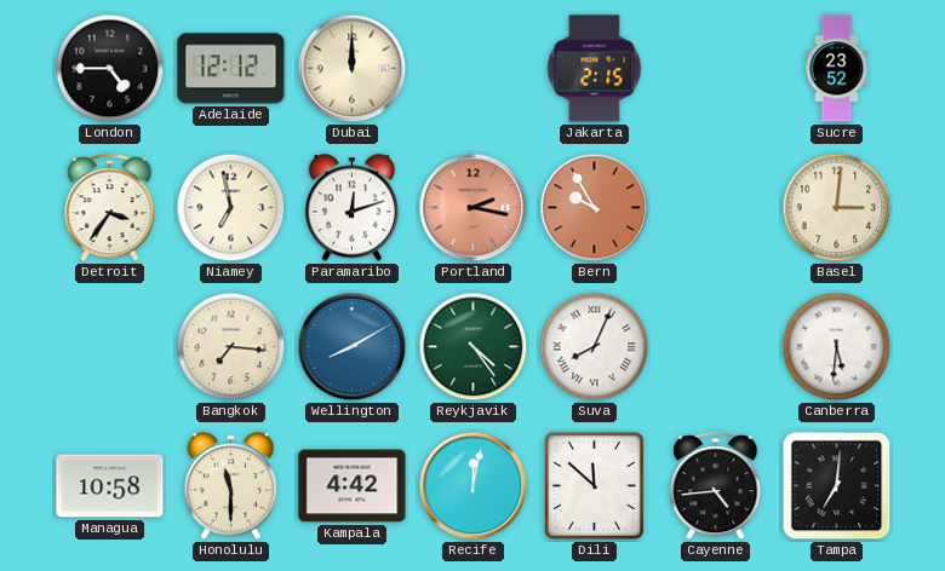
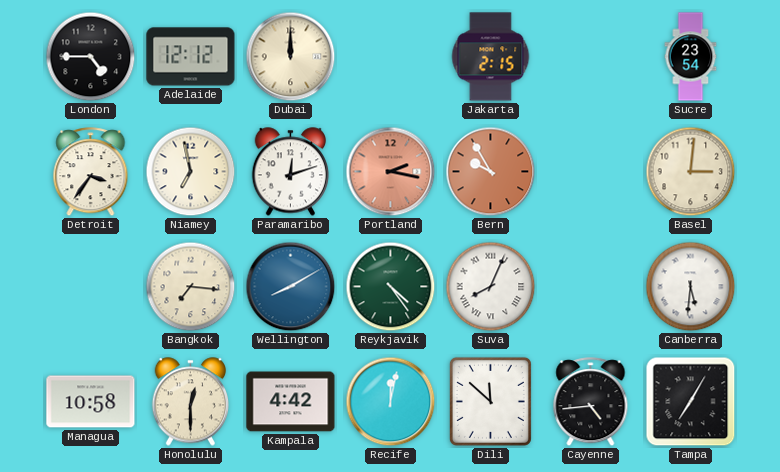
Sucre: 23:52 -> 23:54 (691, 57)
Honolulu: 11:30 -> 12:30 (191, 402)
Tampa: 7:01 -> 7:05 (691, 402)
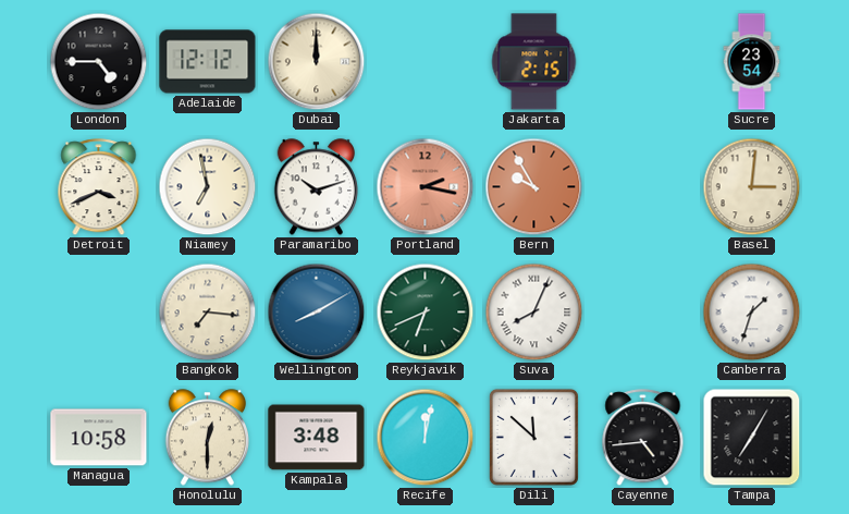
Detroit: 3:36 -> 3:41 (99, 187)
Paramaribo: 12:12 -> 10:12 (317, 187)
Reykjavik: 4:24 -> 6:41 (426, 313)
Canberra: 5:31 -> 1:33 (752, 313)
Kampala: 4:42 -> 3:48 (317, 438)
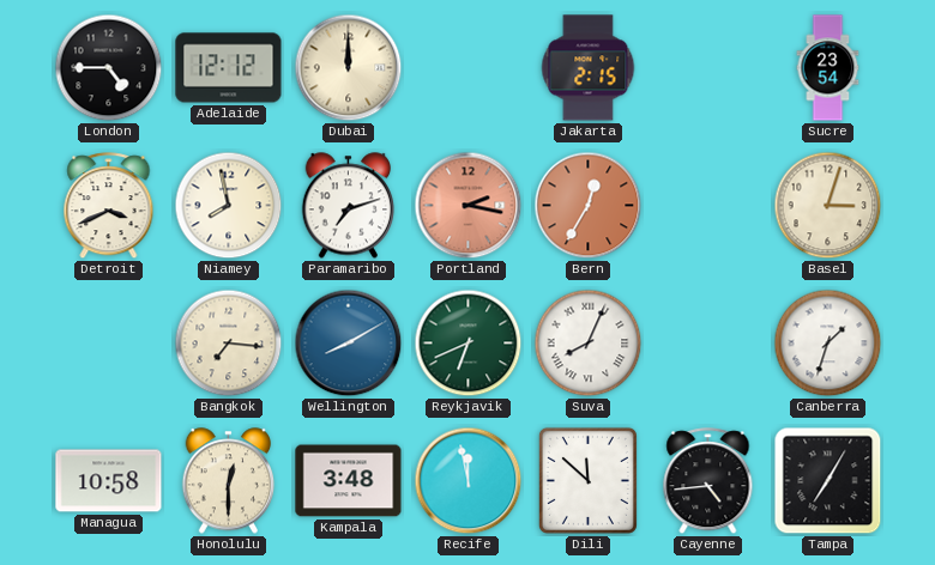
Niamey: 6:58 -> 7:58 (229, 206)
Paramaribo: 10:12 -> 7:12 (349, 206)
Bern: 9:55 -> 12:35 (589, 206)
Basel: 3:01 -> 3:03 (828, 206)
Recife: 12:02 -> 11:58 (469, 481)
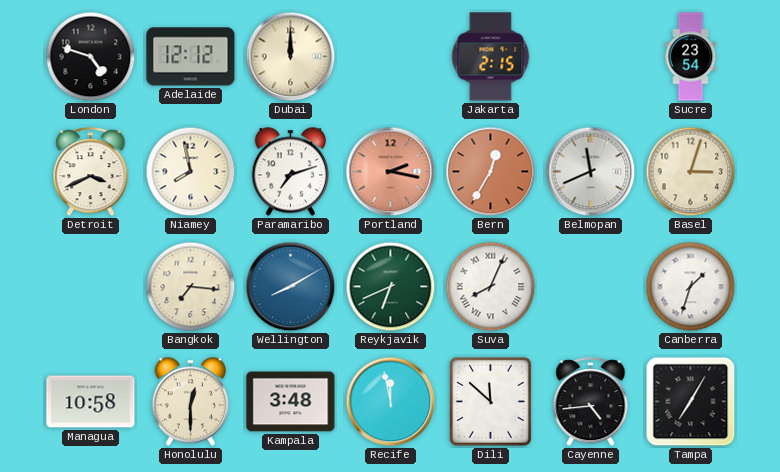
London: 4:45 -> 4:48 (91, 57)
Belmopan: none -> 11:41 (591, 172)
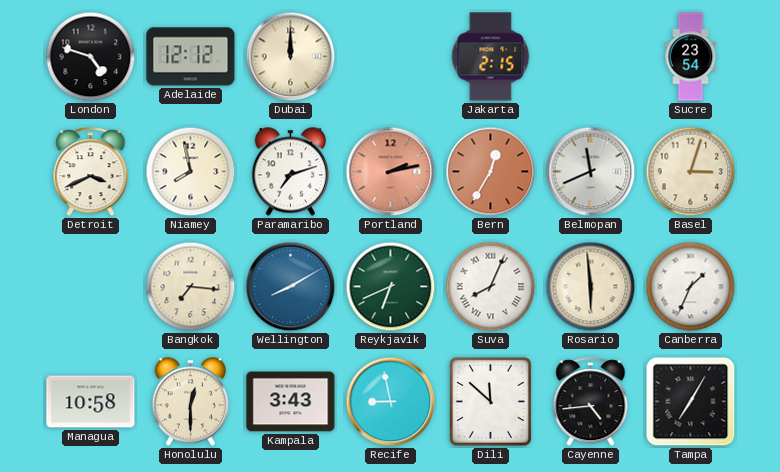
Portland: 2:17 -> 2:13 (391, 172)
Rosario: none -> 5:59 (591, 287)
Canberra: 1:33 -> 1:34 (691, 287)
Kampala: 3:48 -> 3:43 (291, 402)
Recife: 11:58 -> 8:58 (391, 402)
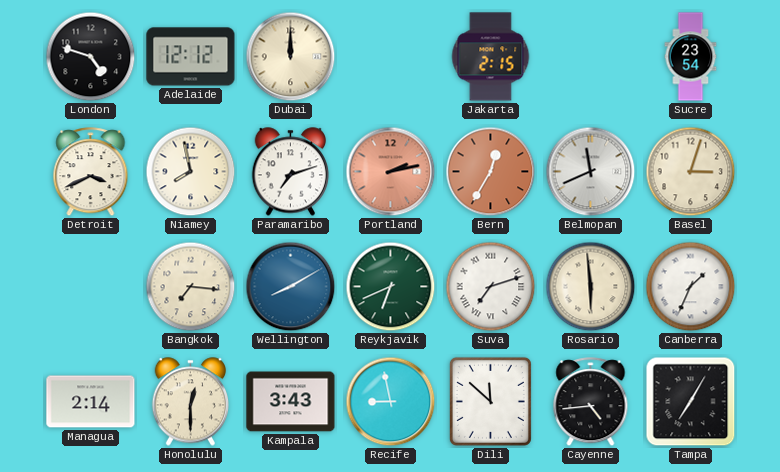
Suva: 8:04 -> 7:12 (491, 287)
Managua: 10:58 -> 2:14 (91, 402)
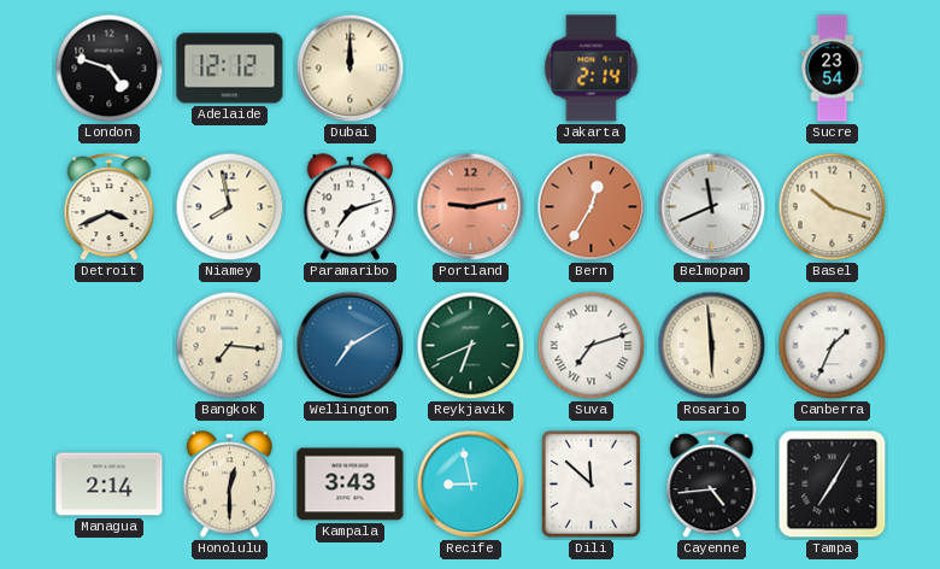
Jakarta: 2:15 -> 2:14 (592, 69)
Portland: 2:13 -> 9:13 (471, 207)
Basel: 3:03 -> 10:18 (833, 207)
Wellington: 8:10 -> 7:10 (351, 346)
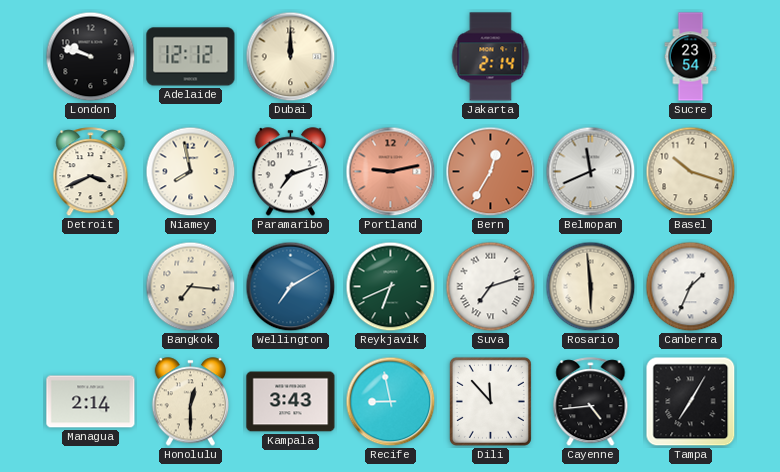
London: 4:48 -> 9:48 (91, 57)
Dili: 11:52 -> 11:53 (490, 401)
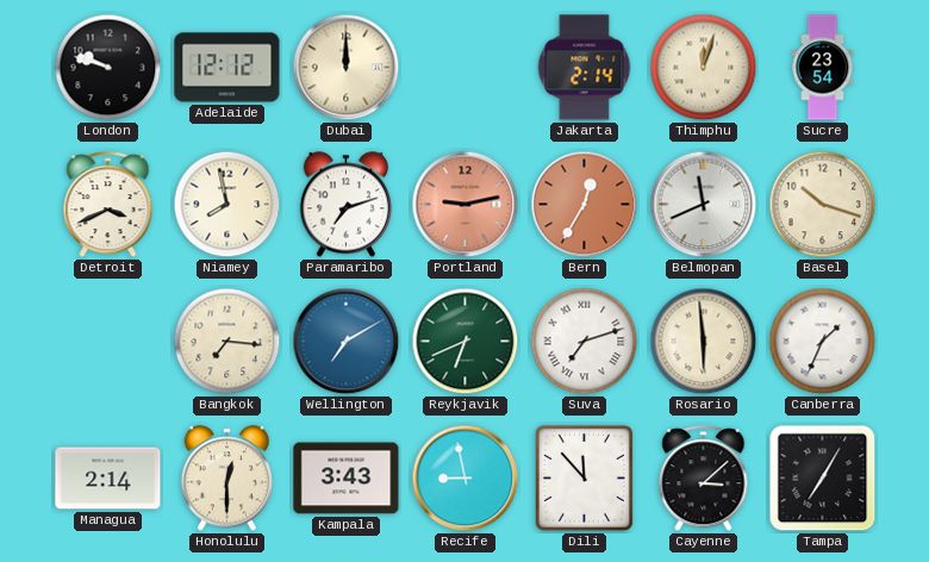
Thimphu: none -> 12:03 (704, 68)
Cayenne: 4:44 -> 3:08 (704, 479)
